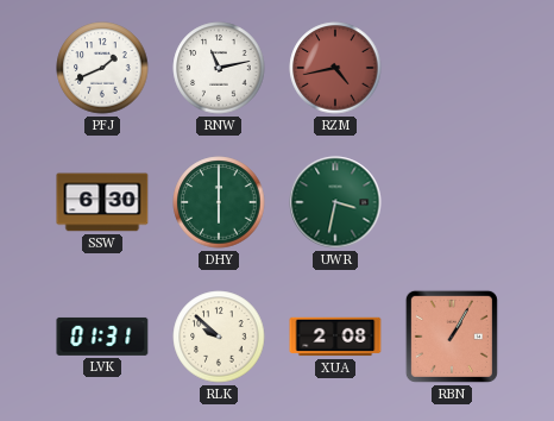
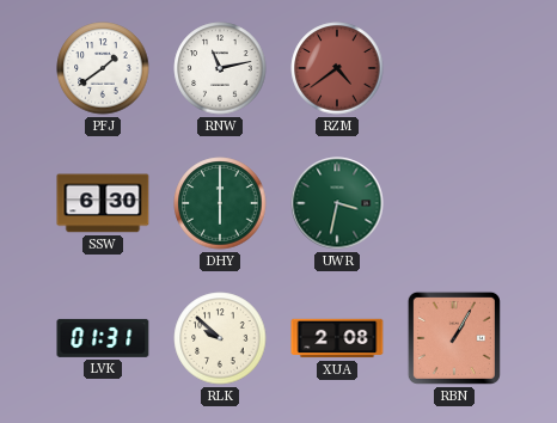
PFJ: 1:41 -> 1:39 (103, 68)
RZM: 4:43 -> 4:39 (337, 68)
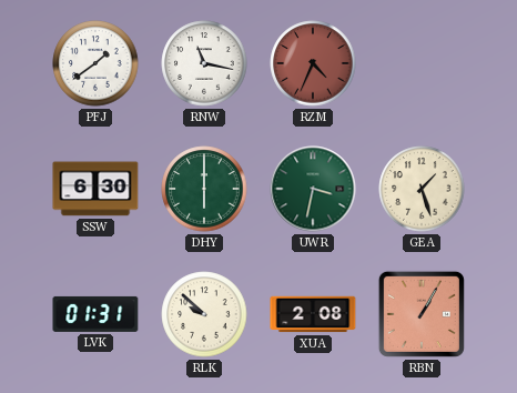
RNW: 11:13 -> 11:17 (204, 63)
RZM: 4:39 -> 4:34 (313, 63)
GEA: none -> 1:27 (422, 189)
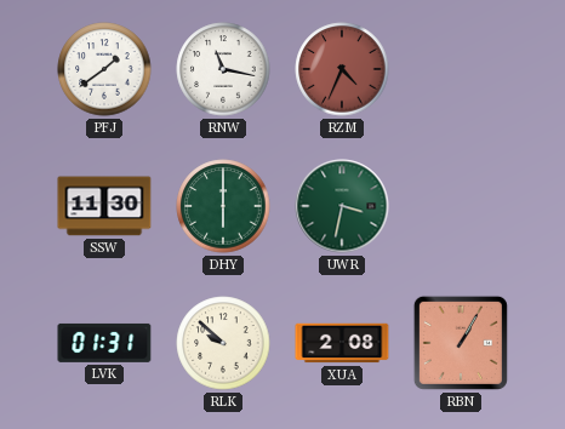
SSW: 6:30 -> 11:30 (104, 206)
GEA: 1:27 -> none (422, 189)
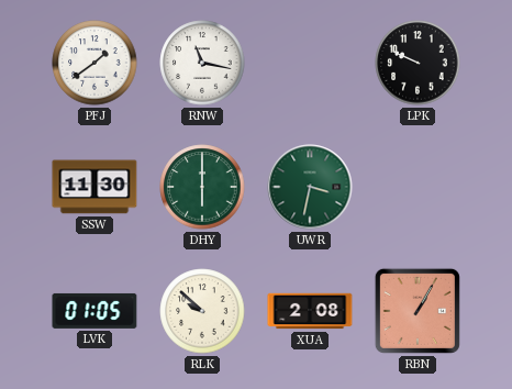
RZM: 4:34 -> none (342, 69)
LPK: none -> 9:49 (418, 63)
LVK: 01:31 -> 01:05 (94, 311)
